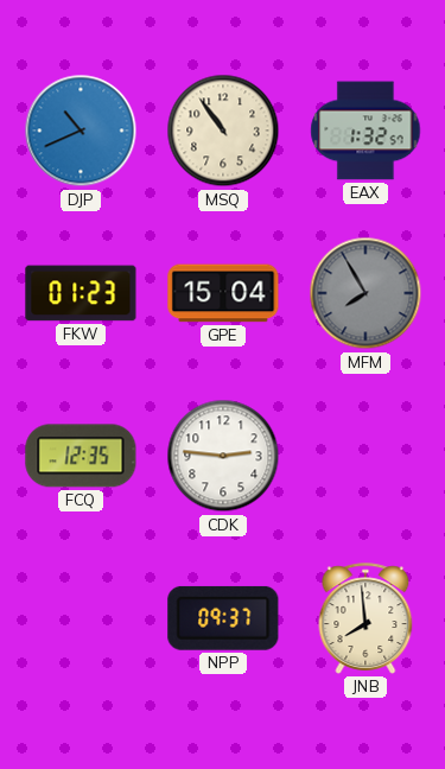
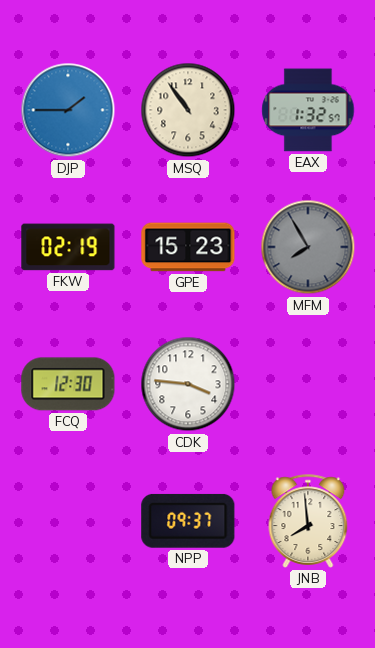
DJP: 10:41 -> 1:45 (68, 110)
FKW: 01:23 -> 02:19 (68, 247)
GPE: 15:04 -> 15:23 (188, 247)
FCQ: 12:35 -> 12:30 (68, 384)
CDK: 2:46 -> 3:46 (188, 384)
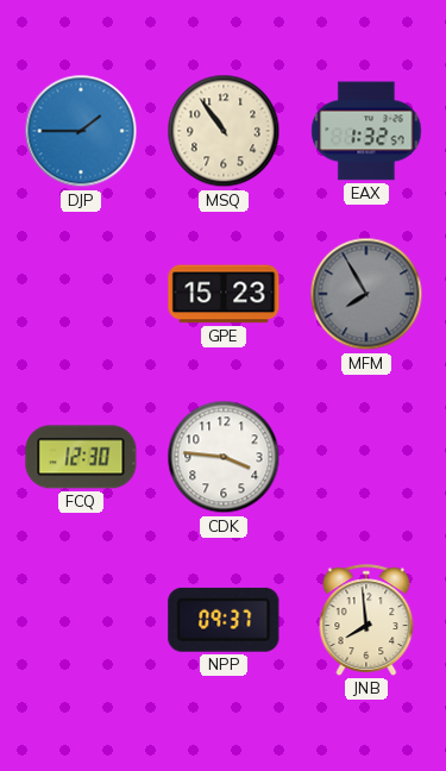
FKW: 02:19 -> none (68, 247)
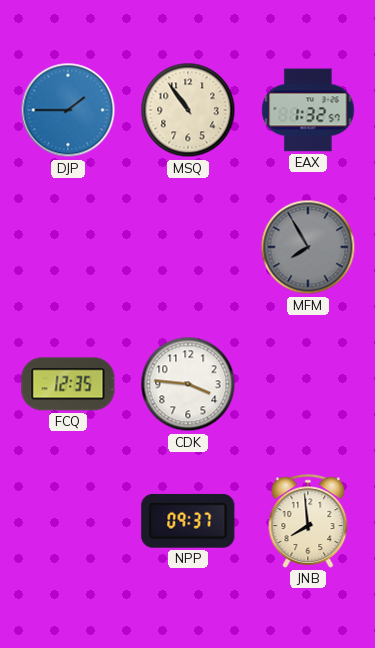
GPE: 15:23 -> none (224, 294)
FCQ: 12:30 -> 12:35 (68, 384)
